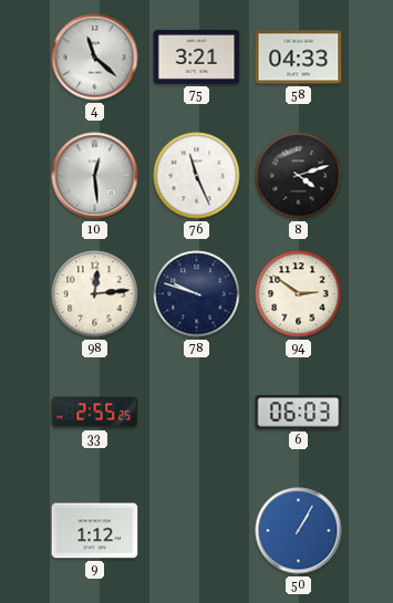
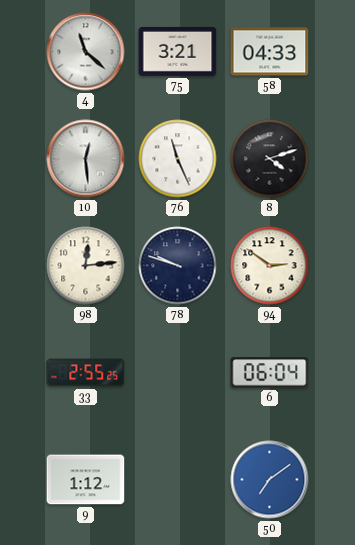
6: 06:03 -> 06:04 (270, 373)
50: 1:05 -> 7:09 (270, 480)
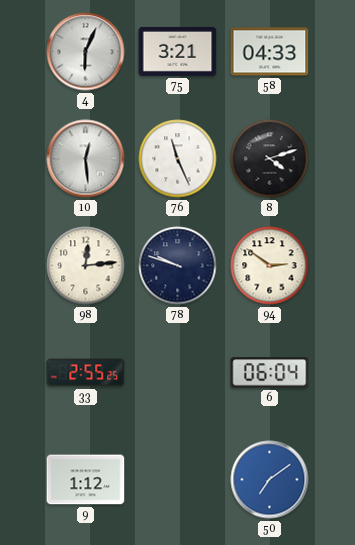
4: 11:22 -> 6:04 (86, 52)
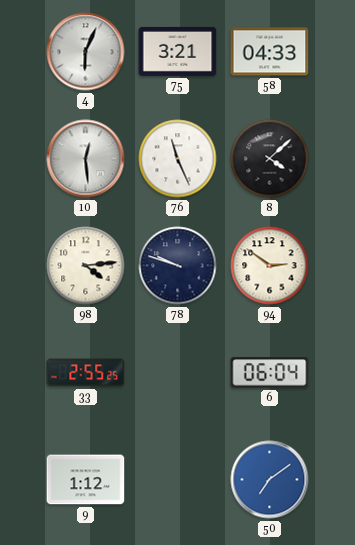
8: 4:12 -> 4:08 (270, 159)
98: 12:14 -> 4:14 (86, 266)
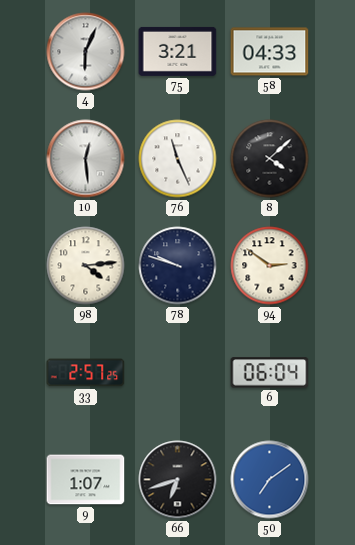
33: 2:55 -> 2:57 (86, 373)
9: 1:12 -> 1:07 (86, 480)
66: none -> 6:42 (178, 480)
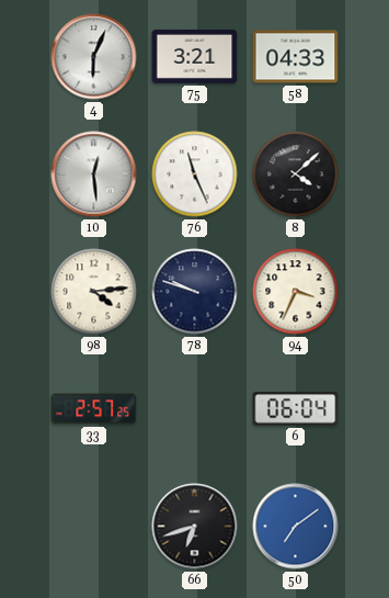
94: 2:51 -> 3:34 (296, 292)
9: 1:07 -> none (86, 480)
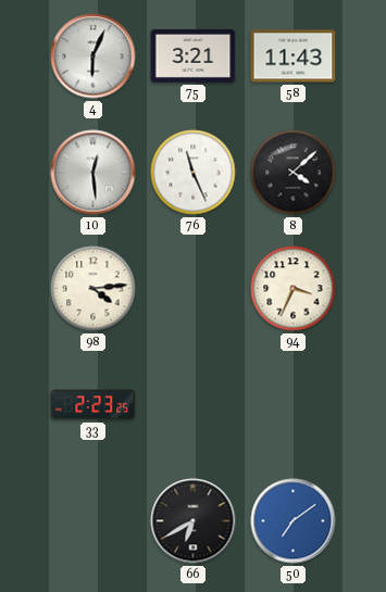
58: 04:33 -> 11:43 (294, 56)
78: 9:48 -> none (195, 292)
33: 2:57 -> 2:23 (94, 405)
6: 06:04 -> none (296, 409)
66: 6:42 -> 6:40 (194, 521)
